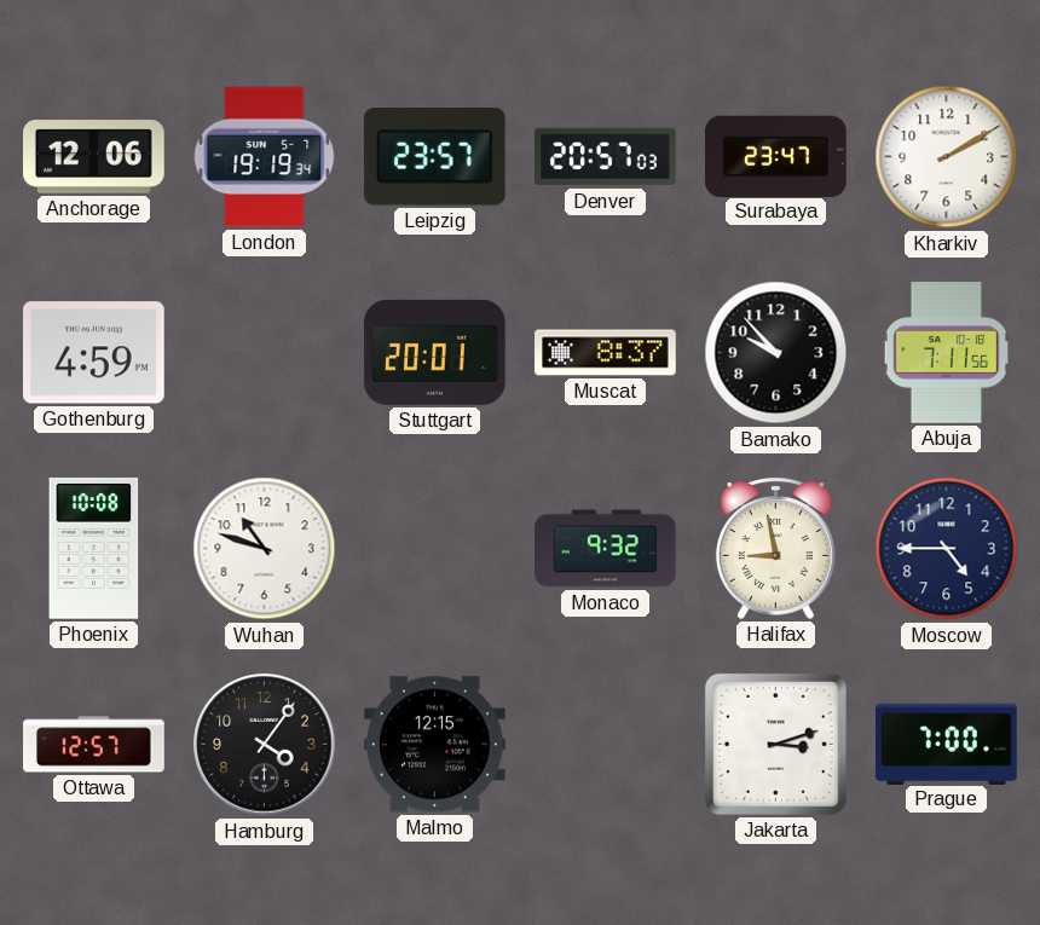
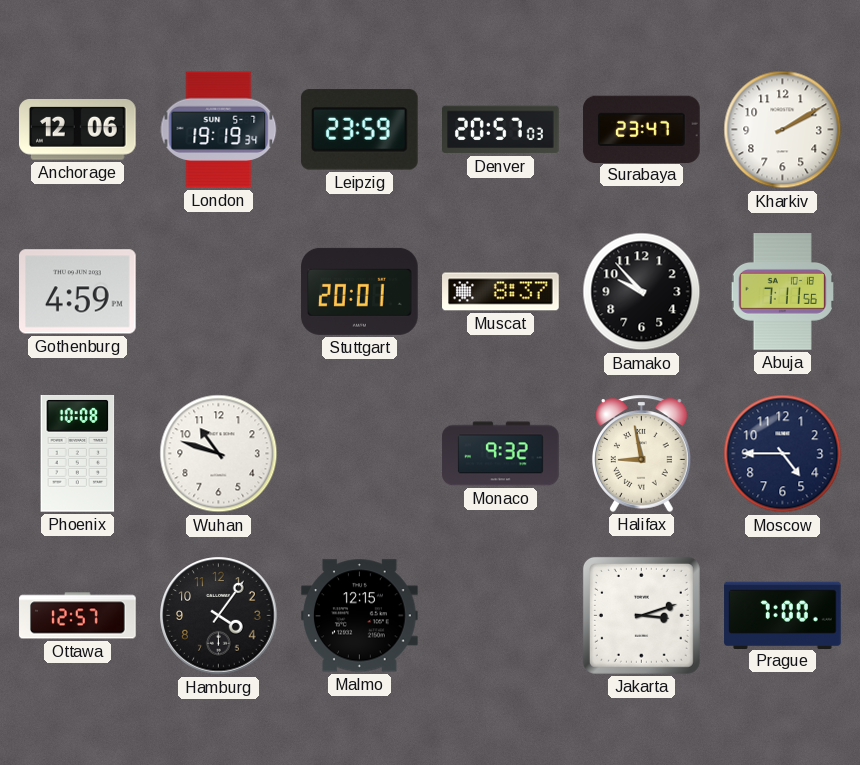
Leipzig: 23:57 -> 23:59 (359, 130)
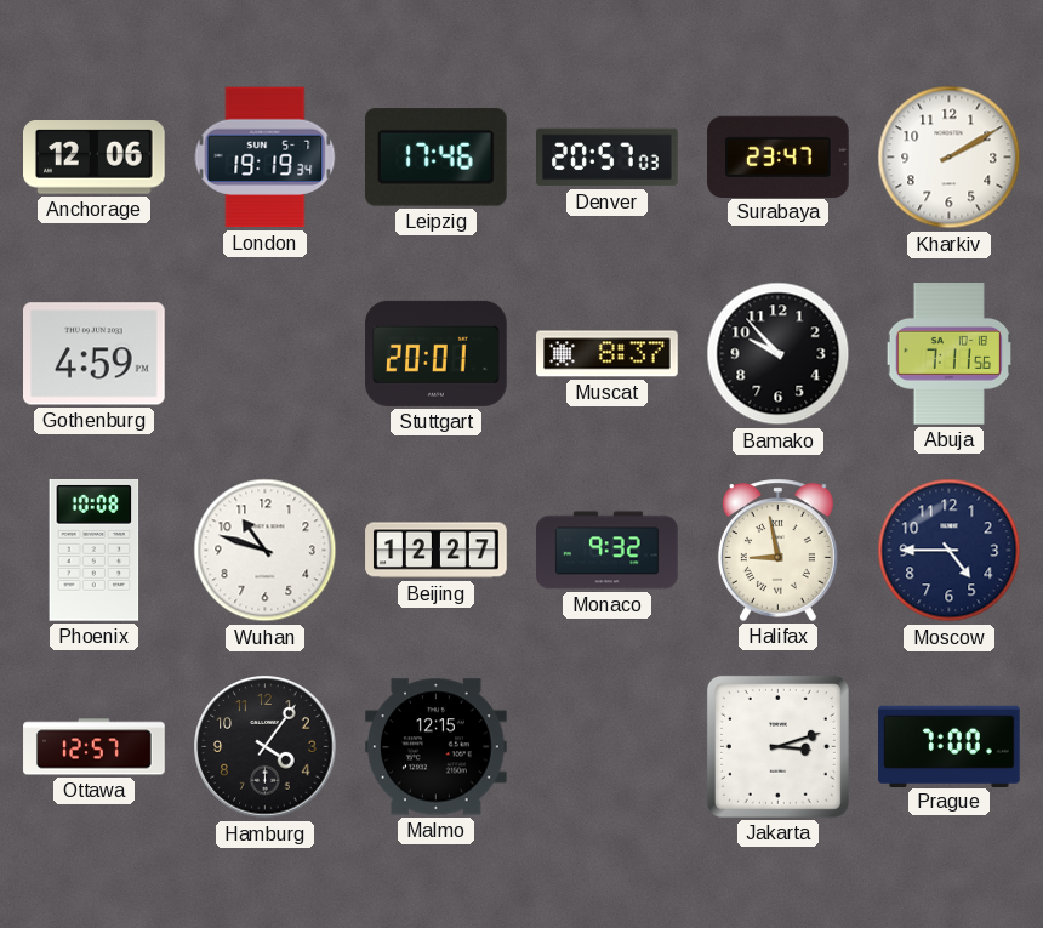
Leipzig: 23:59 -> 17:46 (435, 158)
Beijing: none -> 12:27 (437, 551)
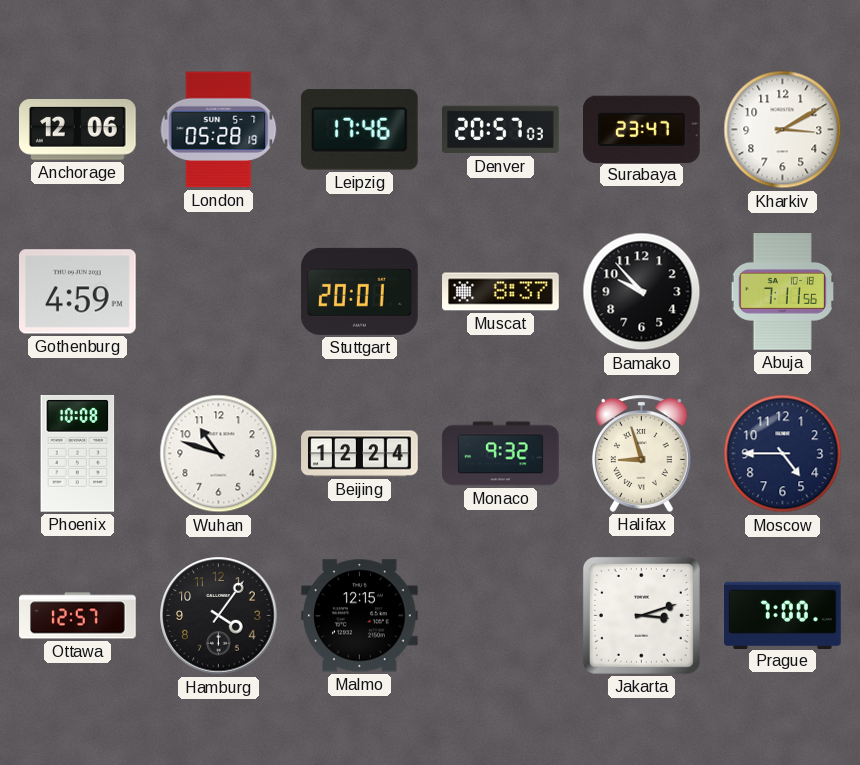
London: 19:19 -> 05:28 (219, 130)
Kharkiv: 2:10 -> 3:10 (783, 130)
Beijing: 12:27 -> 12:24 (360, 454)
Halifax: 8:58 -> 8:57 (641, 453)
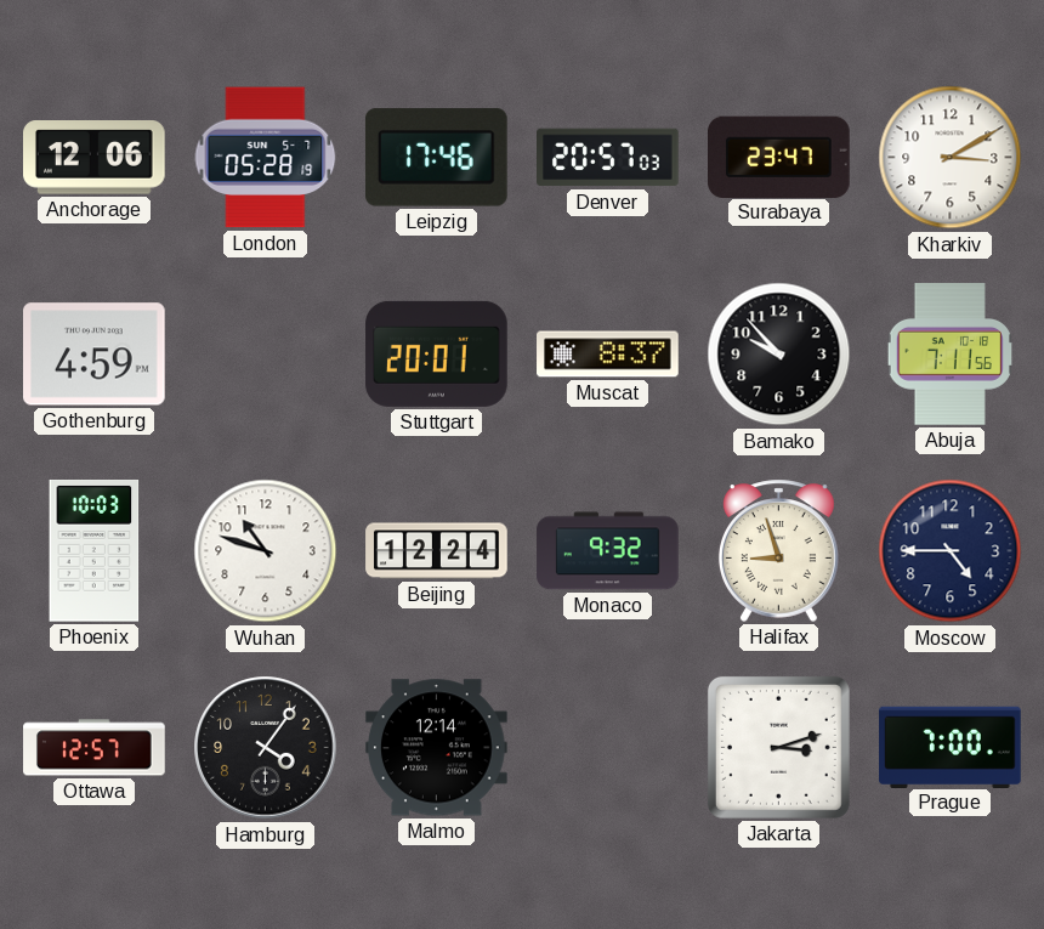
Phoenix: 10:08 -> 10:03 (95, 551)
Malmo: 12:15 -> 12:14 (437, 748)
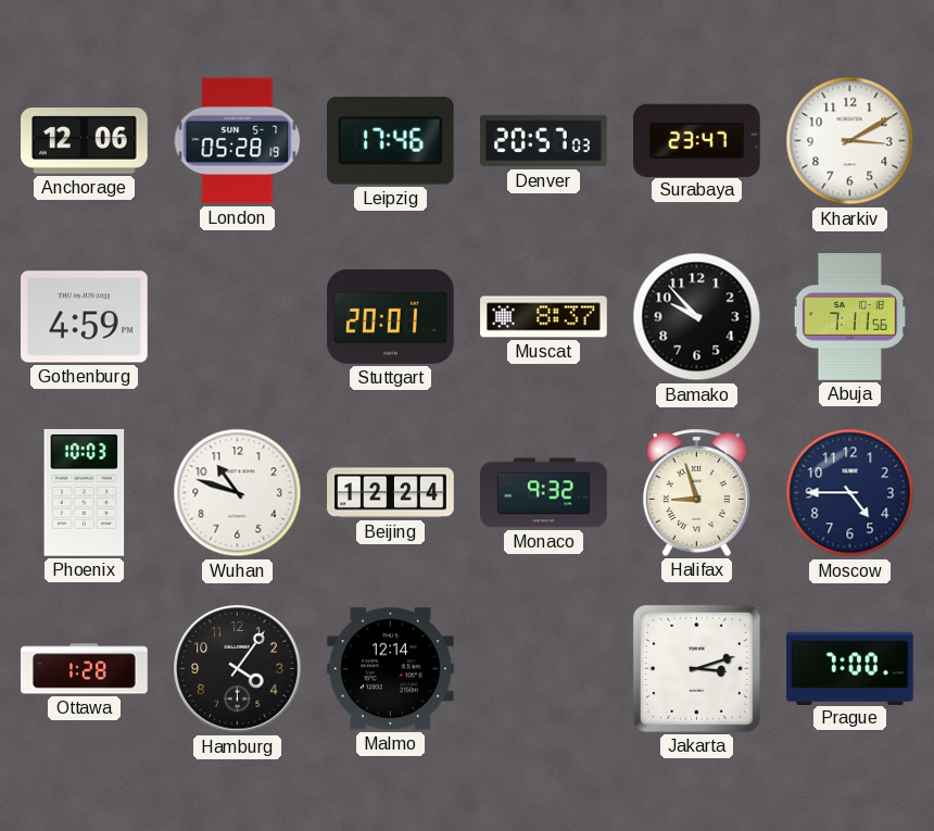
Ottawa: 12:57 -> 1:28 (85, 669)
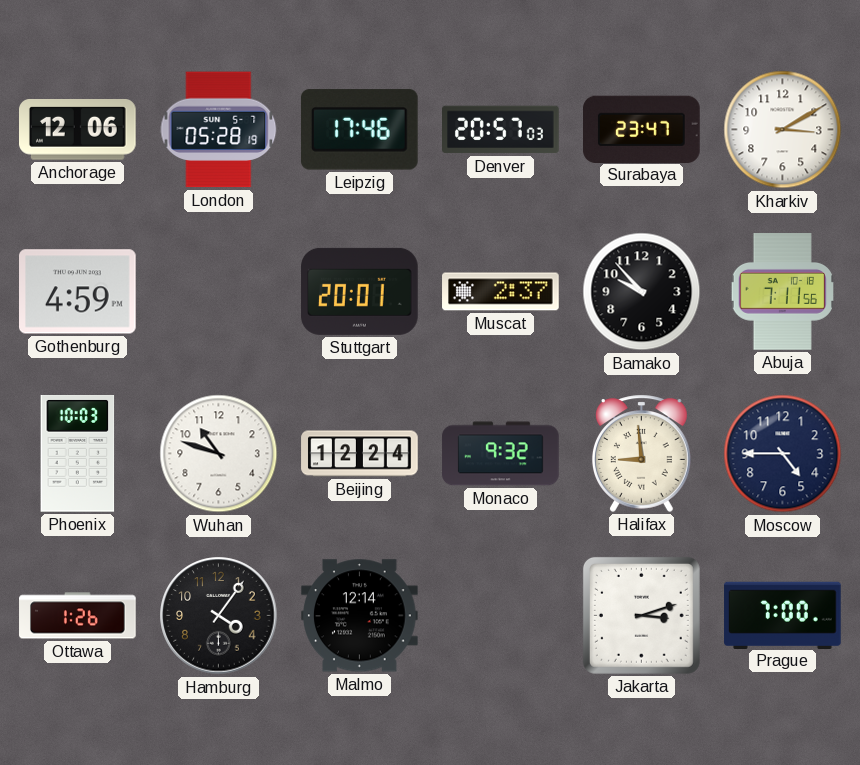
Muscat: 8:37 -> 2:37 (501, 292)
Halifax: 8:57 -> 8:59 (641, 453)
Ottawa: 1:28 -> 1:26 (78, 616)
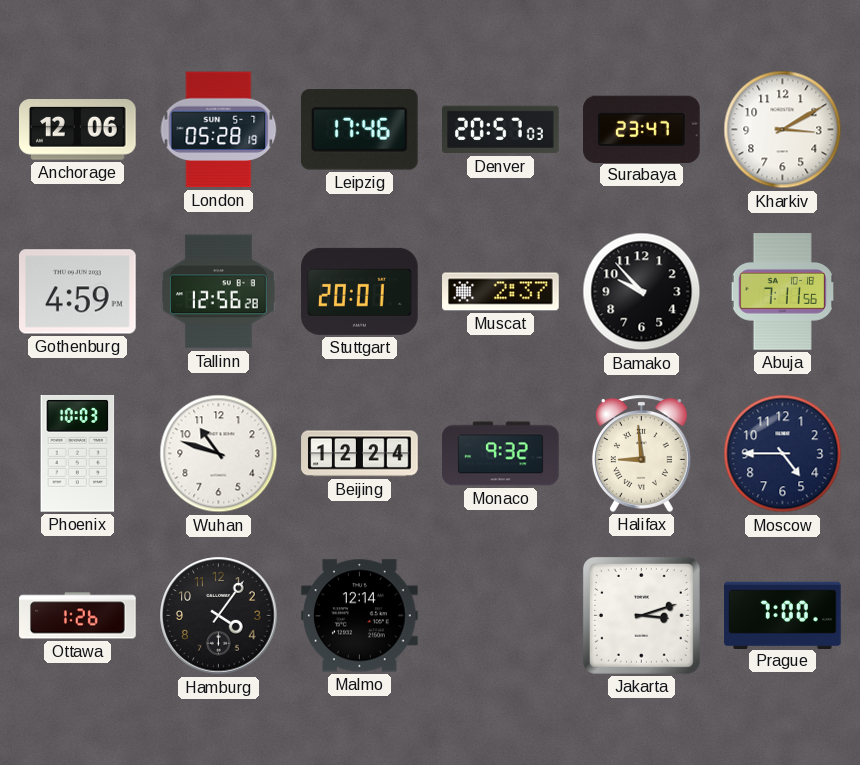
Tallinn: none -> 12:56 (219, 292)
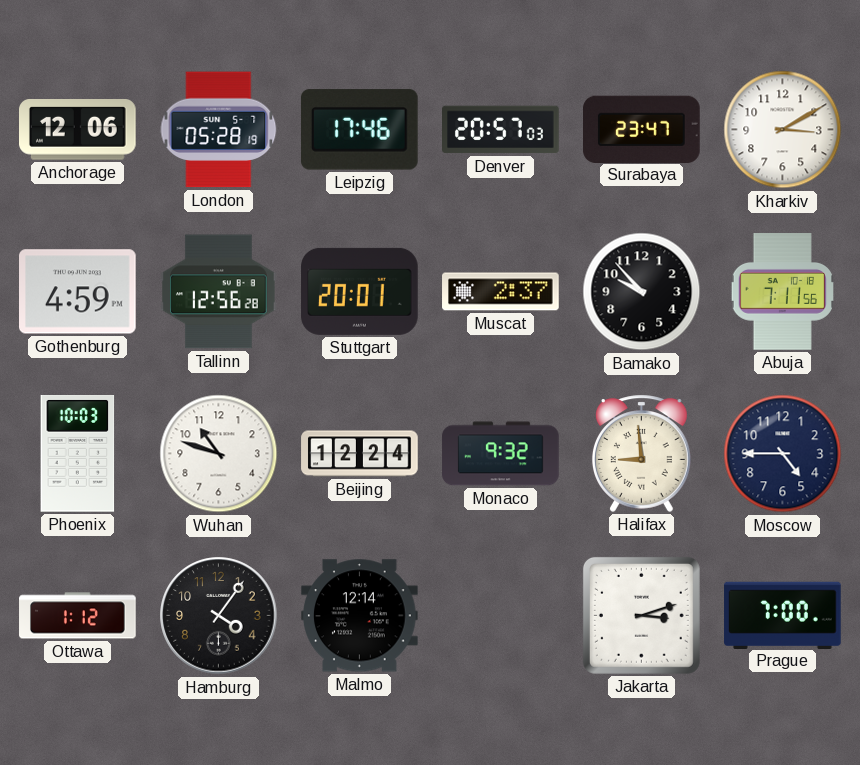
Ottawa: 1:26 -> 1:12 (78, 616)
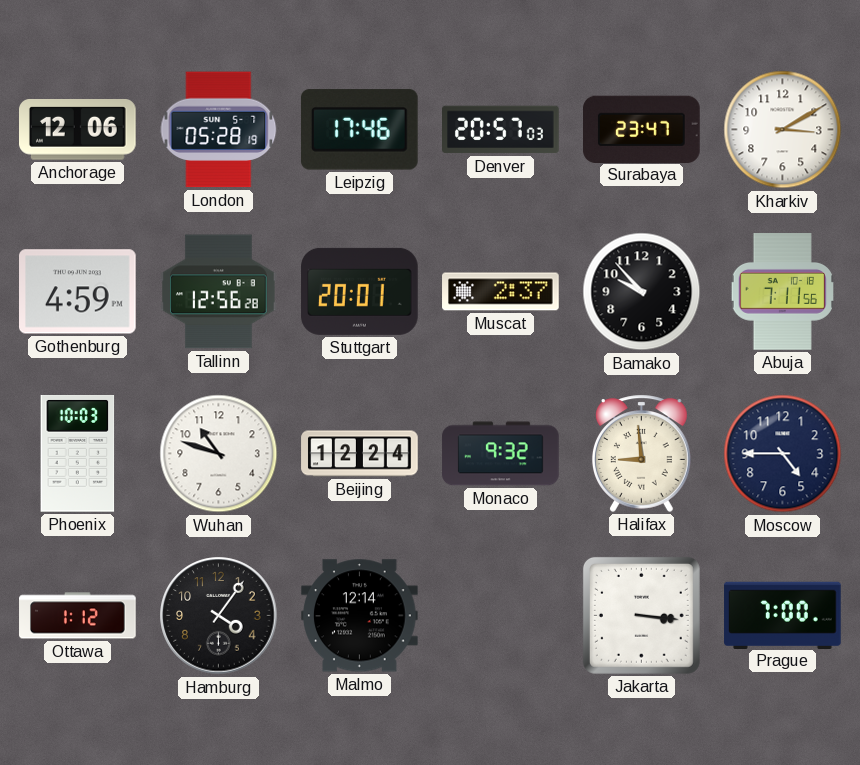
Jakarta: 3:12 -> 3:16 (641, 615)
